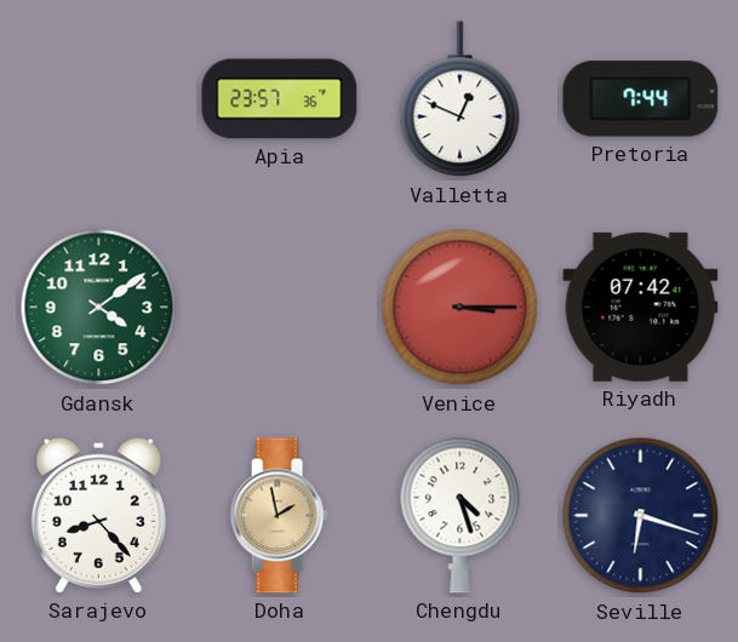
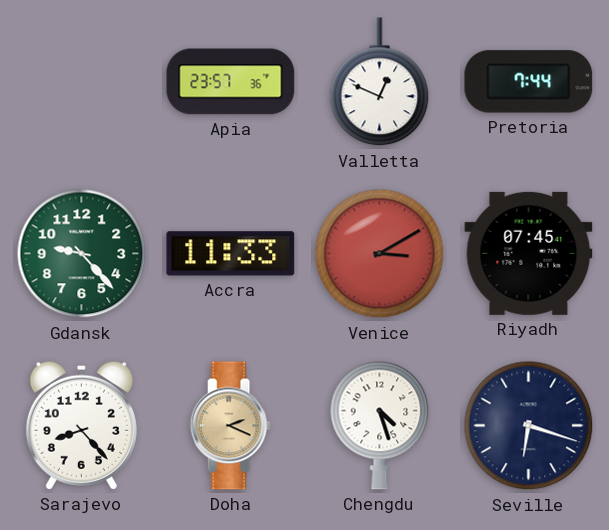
Gdansk: 4:09 -> 9:23 (82, 254)
Accra: none -> 11:33 (231, 254)
Venice: 3:15 -> 3:10 (380, 254)
Riyadh: 07:42 -> 07:45 (529, 253)
Doha: 1:58 -> 2:19 (230, 426)
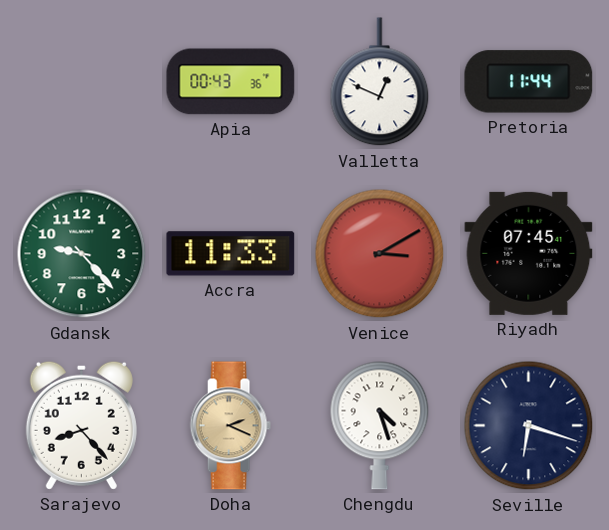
Apia: 23:57 -> 00:43 (231, 82)
Pretoria: 7:44 -> 11:44 (529, 82)
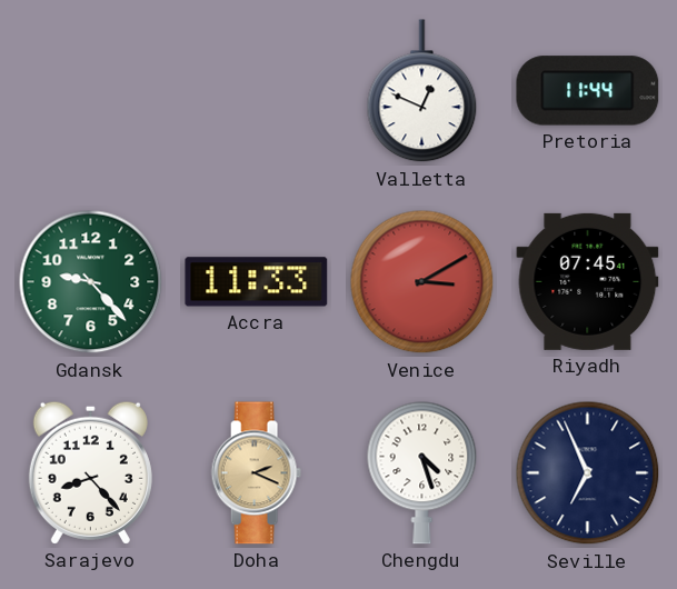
Apia: 00:43 -> none (231, 82)
Seville: 6:18 -> 6:56 (588, 473)
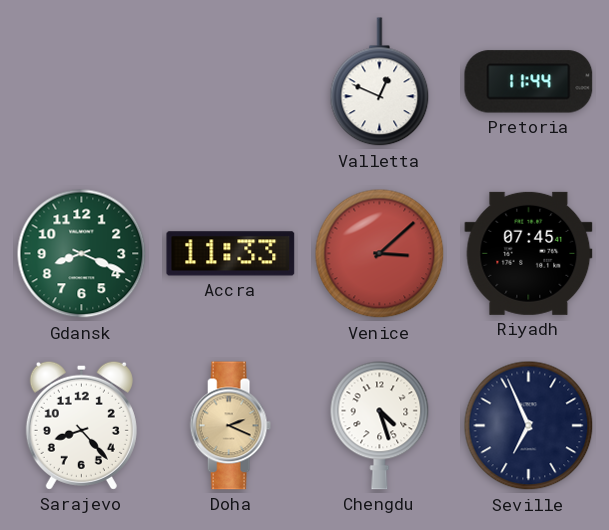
Gdansk: 9:23 -> 8:19 (82, 254)
Venice: 3:10 -> 3:08 (380, 254)
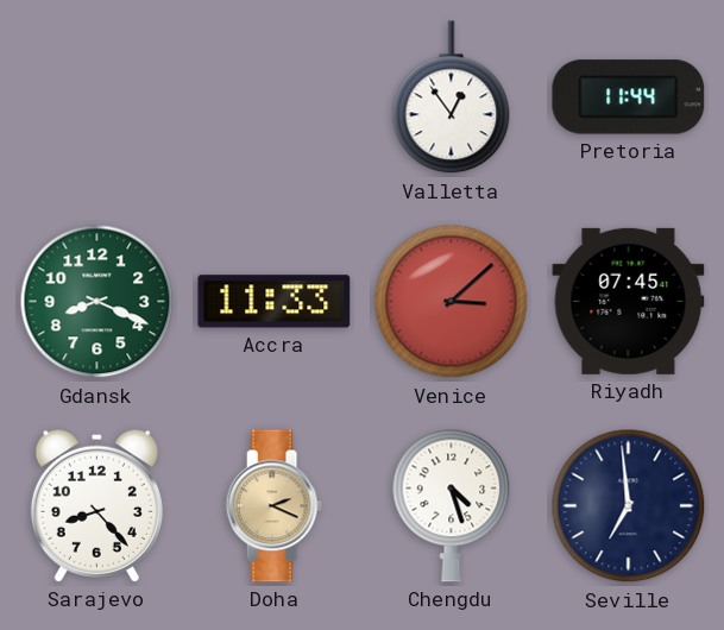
Valletta: 12:49 -> 12:54 (452, 97)
Seville: 6:56 -> 6:59 (629, 506)
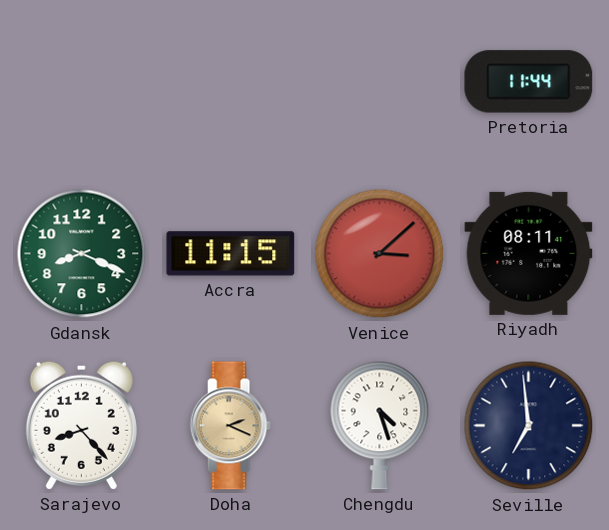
Valletta: 12:54 -> none (452, 97)
Accra: 11:33 -> 11:15 (231, 254)
Riyadh: 07:45 -> 08:11 (529, 253)
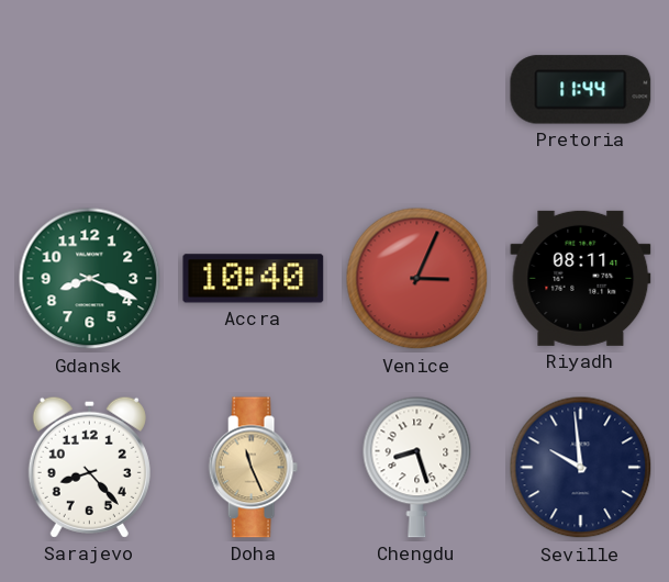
Accra: 11:15 -> 10:40 (254, 279)
Venice: 3:08 -> 3:04 (417, 279)
Doha: 2:19 -> 11:26 (253, 468)
Chengdu: 4:27 -> 8:27 (417, 467)
Seville: 6:59 -> 9:59 (581, 468)
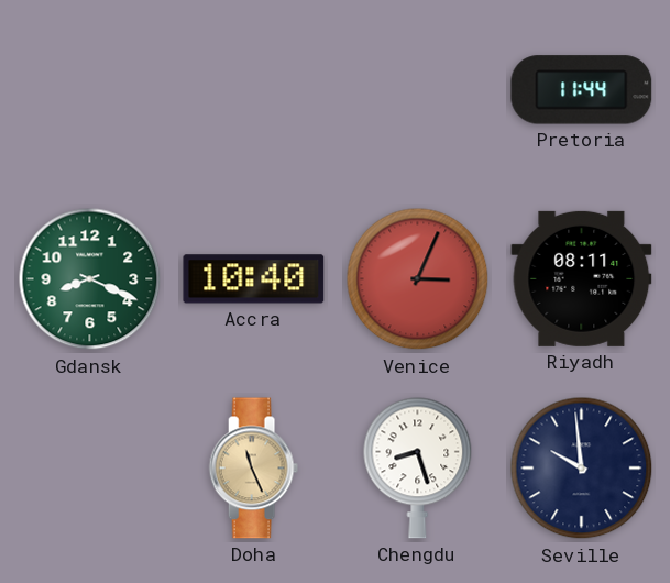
Sarajevo: 8:23 -> none (89, 467)
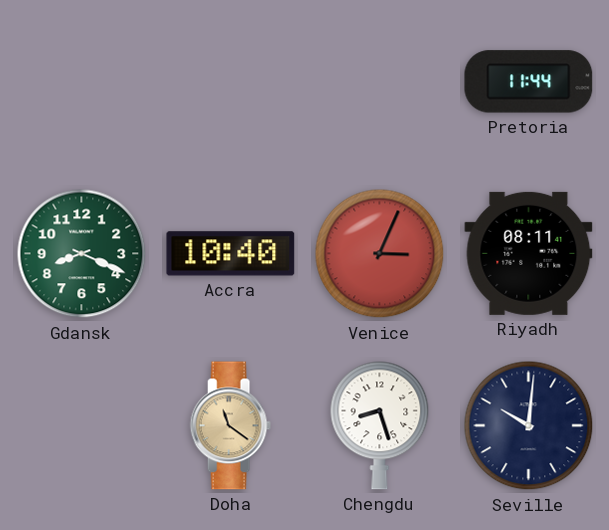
Doha: 11:26 -> 11:21 (230, 426)
Seville: 9:59 -> 10:01 (529, 426)
